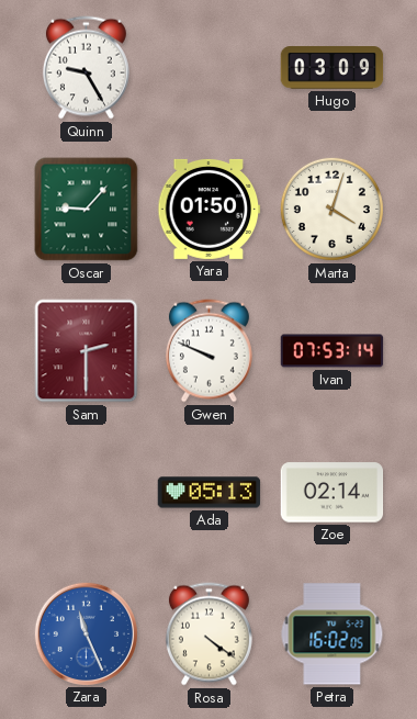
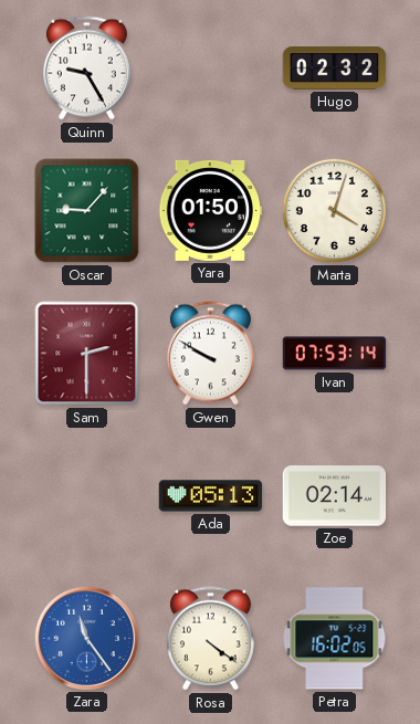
Hugo: 03:09 -> 02:32 (335, 69)
Gwen: 9:49 -> 9:50 (210, 354)
Zara: 11:26 -> 11:24 (86, 638)
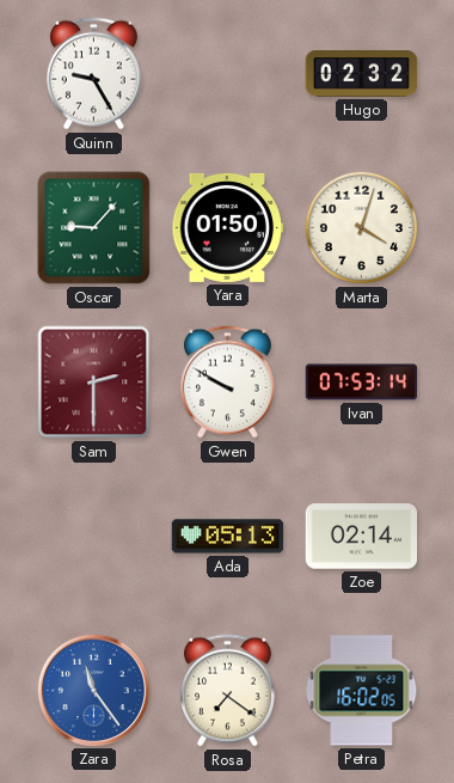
Rosa: 4:21 -> 7:21 (227, 691)
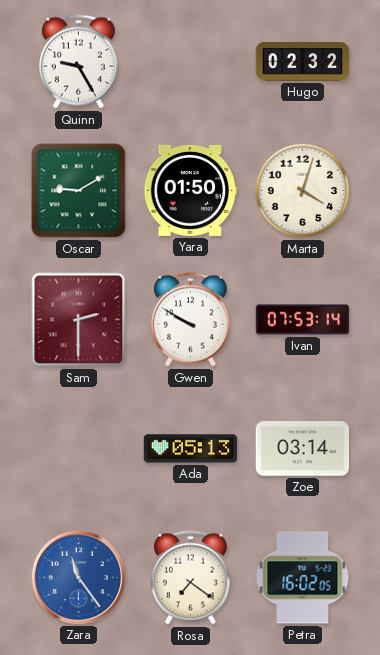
Oscar: 9:07 -> 9:10 (79, 191)
Zoe: 02:14 -> 03:14 (303, 449)
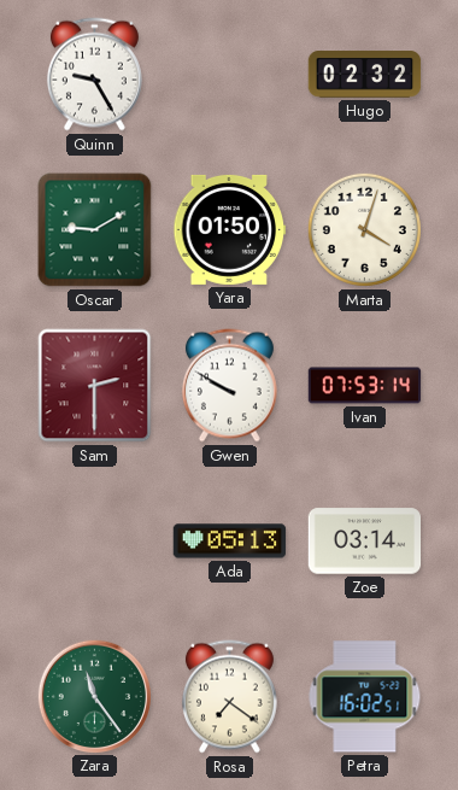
Zara dial: blue -> green (94, 696)
Petra: 16:02:05 -> 16:02:51 (365, 697)
